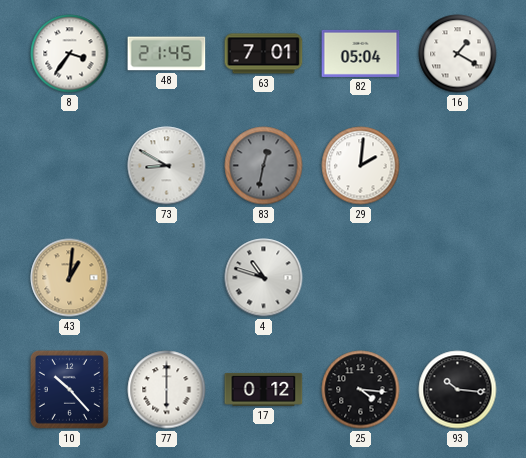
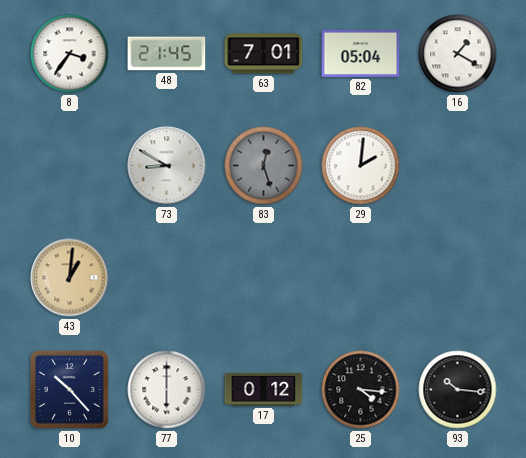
83: 12:32 -> 12:27 (264, 166)
4: 10:48 -> none (264, 278)
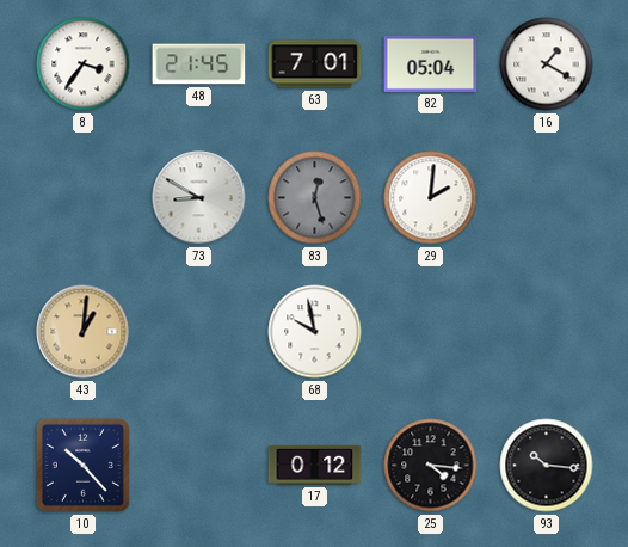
68: none -> 9:58 (315, 332)
77: 6:00 -> none (167, 390)
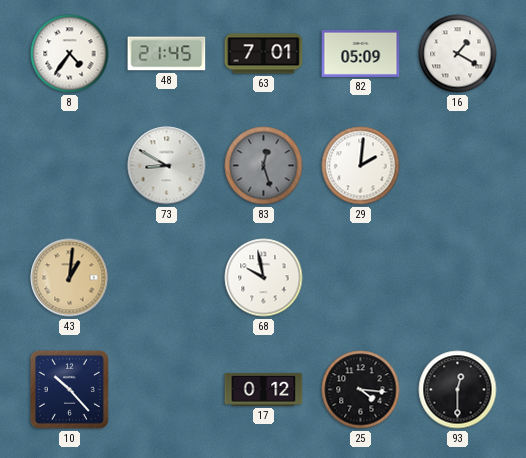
8: 3:36 -> 4:36 (70, 54)
82: 05:04 -> 05:09 (361, 53)
93: 10:16 -> 12:30 (458, 390)
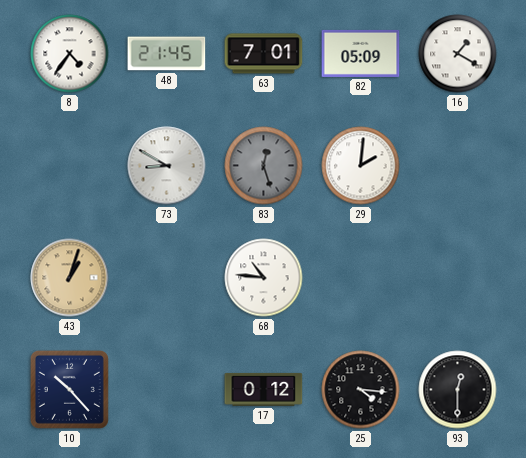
43: 1:01 -> 1:03 (70, 278)
68: 9:58 -> 10:46 (264, 278)
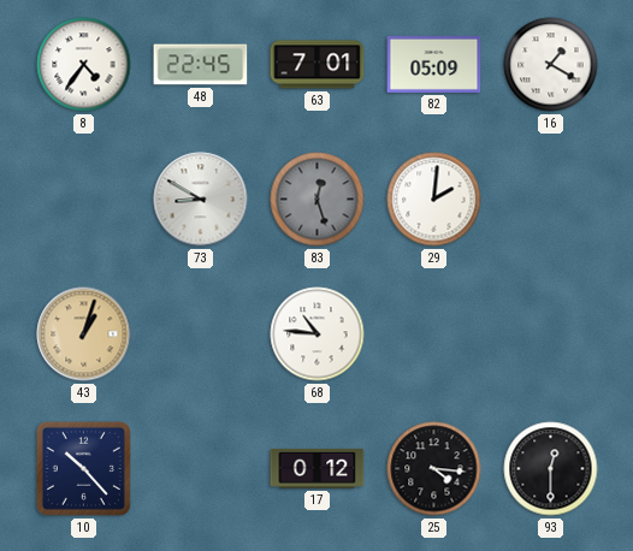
48: 21:45 -> 22:45 (201, 65)
